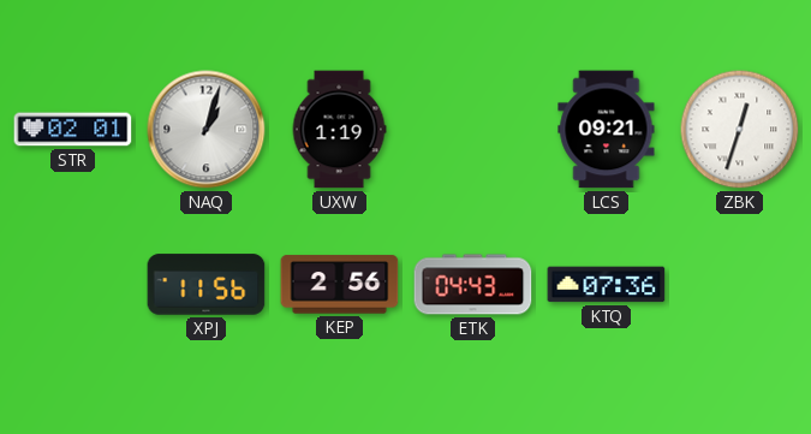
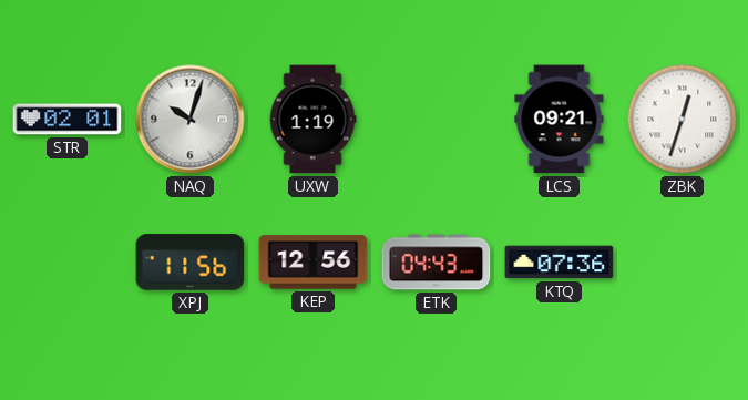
NAQ: 1:03 -> 10:03 (191, 120)
KEP: 2:56 -> 12:56 (314, 263)
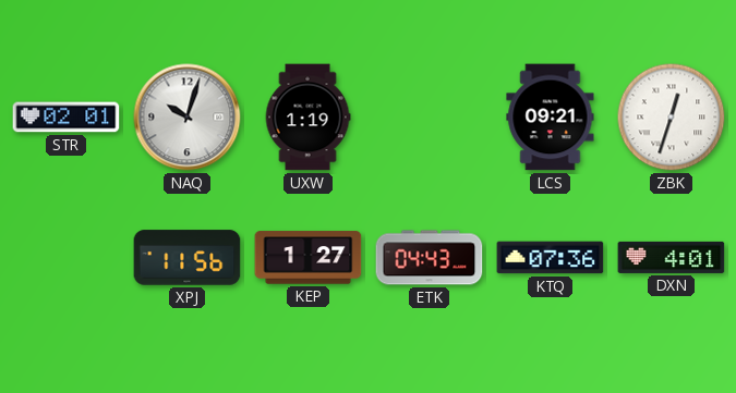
KEP: 12:56 -> 1:27 (309, 258)
DXN: none -> 4:01 (672, 257)
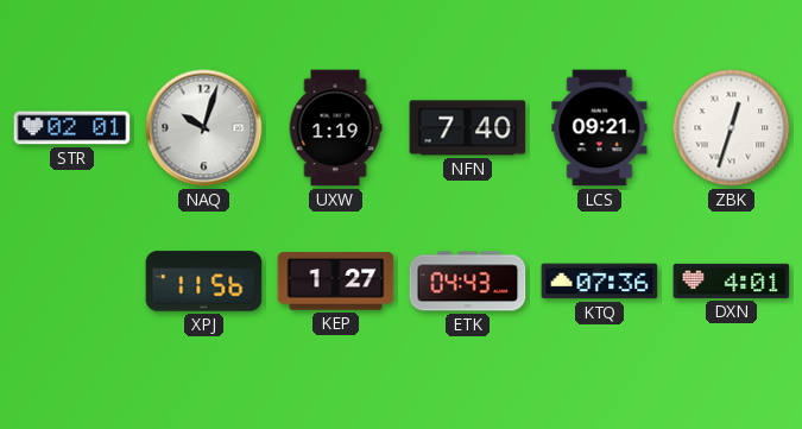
NFN: none -> 7:40 (468, 128)
